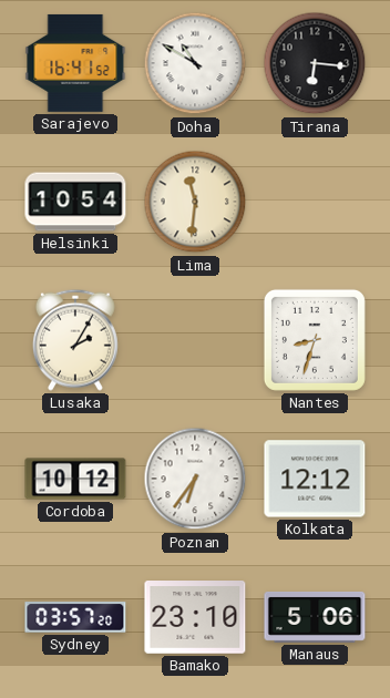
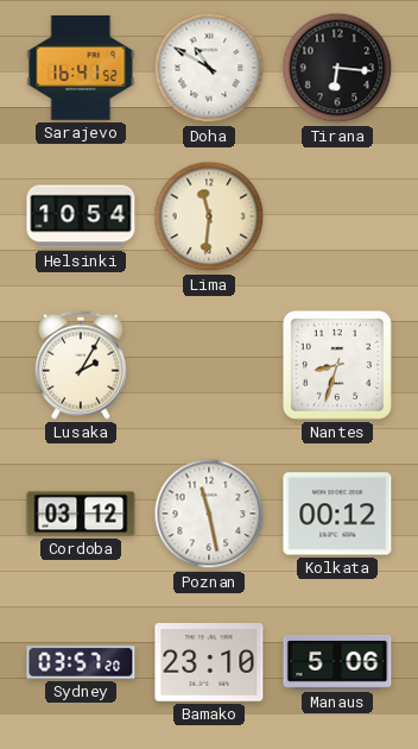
Cordoba: 10:12 -> 03:12 (81, 514)
Poznan: 6:36 -> 11:28 (209, 514)
Kolkata: 12:12 -> 00:12 (337, 514)
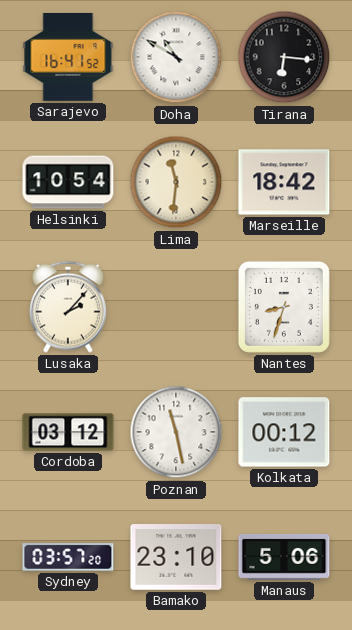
Marseille: none -> 18:42 (284, 182)
Lusaka: 2:05 -> 2:07 (68, 307)
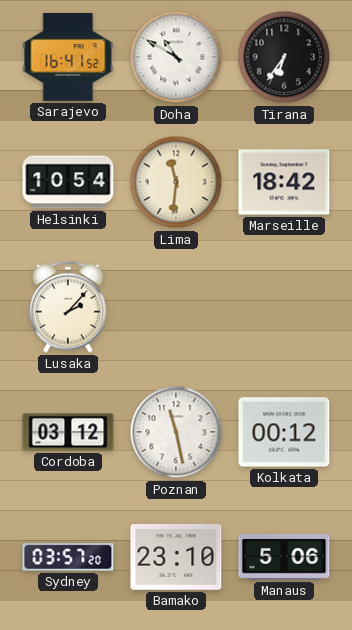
Tirana: 6:16 -> 6:36 (284, 57)
Nantes: 8:33 -> none (284, 307)
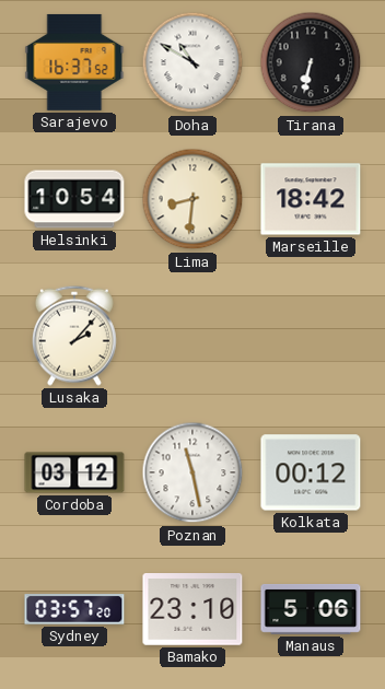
Sarajevo: 16:41 -> 16:37 (74, 62)
Tirana: 6:36 -> 6:32 (311, 62)
Lima: 11:31 -> 8:31 (192, 199)
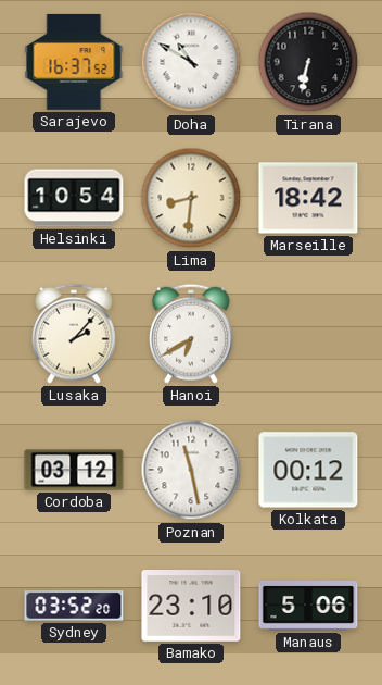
Hanoi: none -> 6:40 (191, 334)
Sydney: 03:57 -> 03:52 (74, 606)
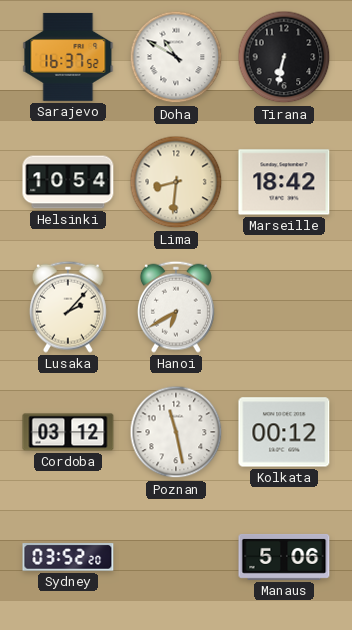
Bamako: 23:10 -> none (191, 607)
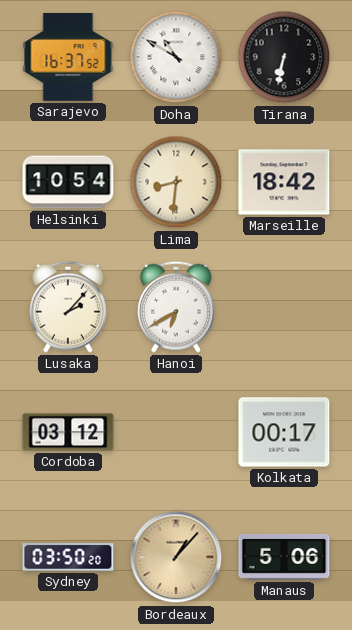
Poznan: 11:28 -> none (176, 432)
Kolkata: 00:12 -> 00:17 (284, 432)
Sydney: 03:52 -> 03:50 (68, 557)
Bordeaux: none -> 1:07 (176, 557)
